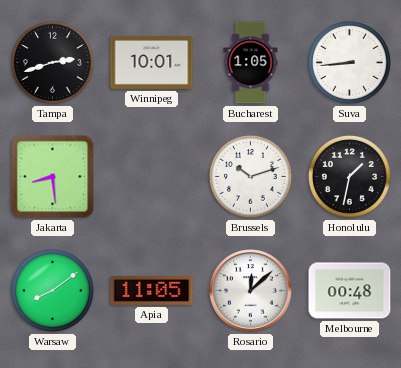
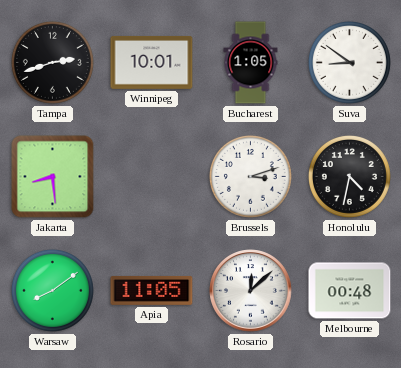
Suva: 8:44 -> 8:51 (349, 62)
Brussels: 10:12 -> 3:12 (250, 176)
Honolulu: 1:32 -> 4:32 (349, 176)
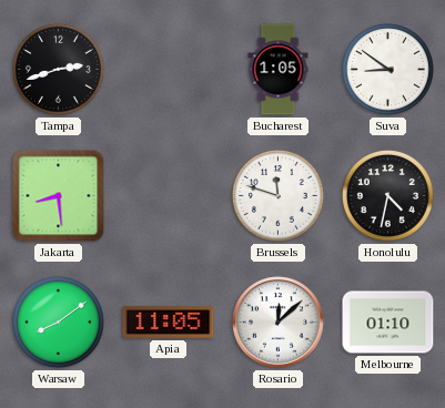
Winnipeg: 10:01 -> none (152, 62)
Brussels: 3:12 -> 11:48 (277, 195)
Melbourne: 00:48 -> 01:10 (388, 323)
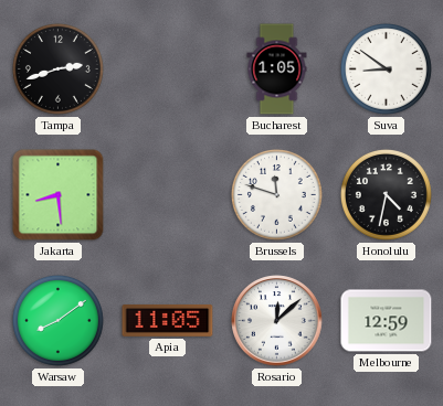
Melbourne: 01:10 -> 12:59 (387, 321)
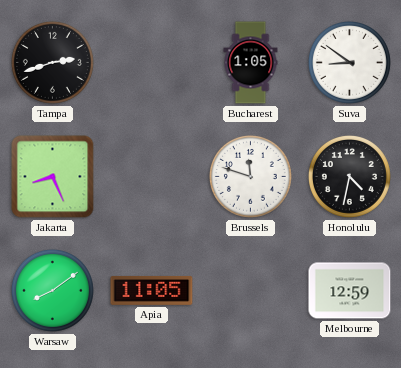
Jakarta: 8:29 -> 8:26 (53, 177)
Rosario: 12:08 -> none (277, 321)
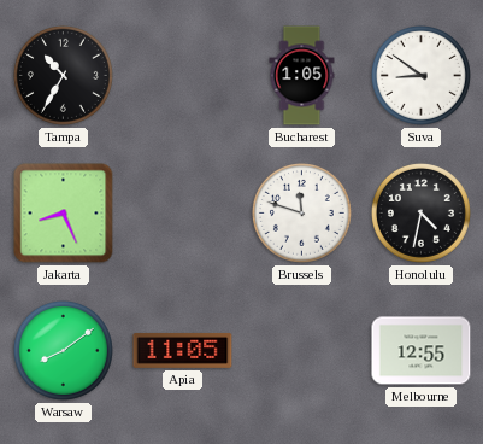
Tampa: 2:42 -> 10:35 (63, 75)
Melbourne: 12:59 -> 12:55 (422, 351)
